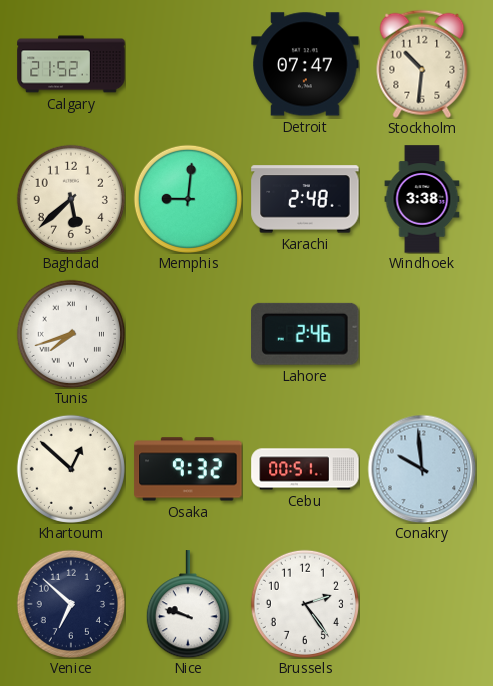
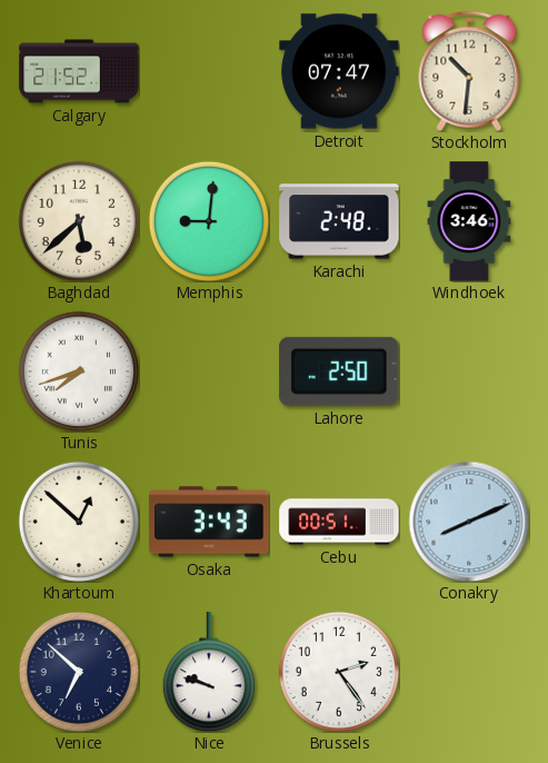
Windhoek: 3:38 -> 3:46 (469, 221)
Lahore: 2:46 -> 2:50 (339, 371)
Osaka: 9:32 -> 3:43 (209, 522)
Conakry: 9:59 -> 8:11 (469, 522)
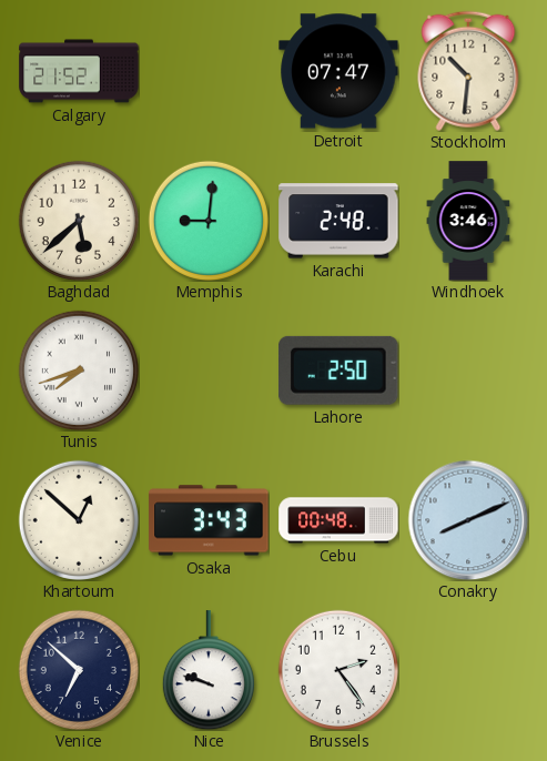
Cebu: 00:51 -> 00:48 (338, 520)
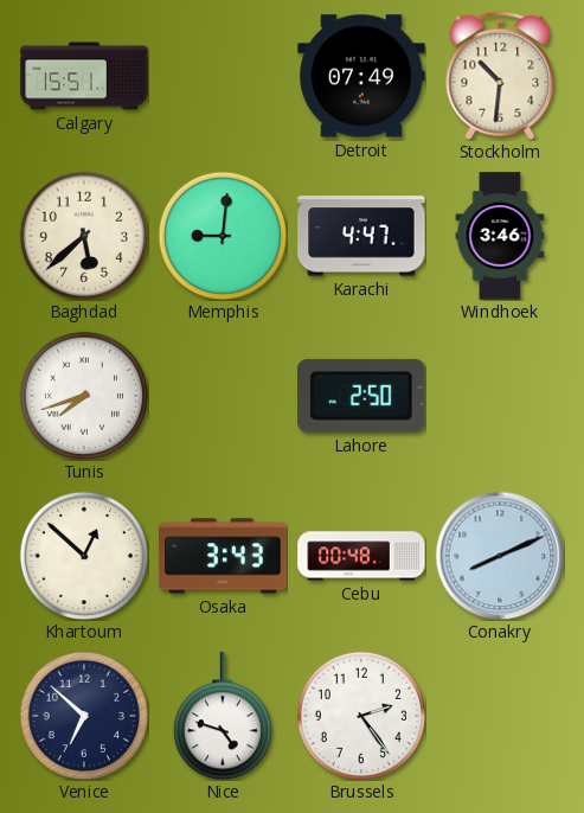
Calgary: 21:52 -> 15:51 (84, 76)
Detroit: 07:47 -> 07:49 (361, 76)
Karachi: 2:48 -> 4:47 (361, 236)
Nice: 9:48 -> 4:48 (223, 716)
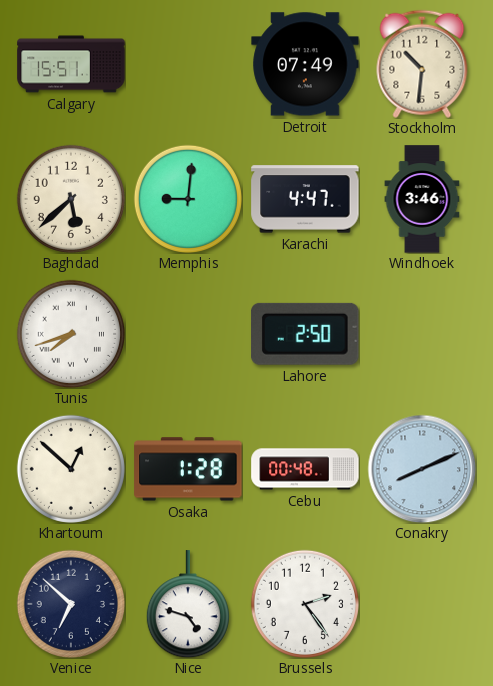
Osaka: 3:43 -> 1:28 (188, 469)
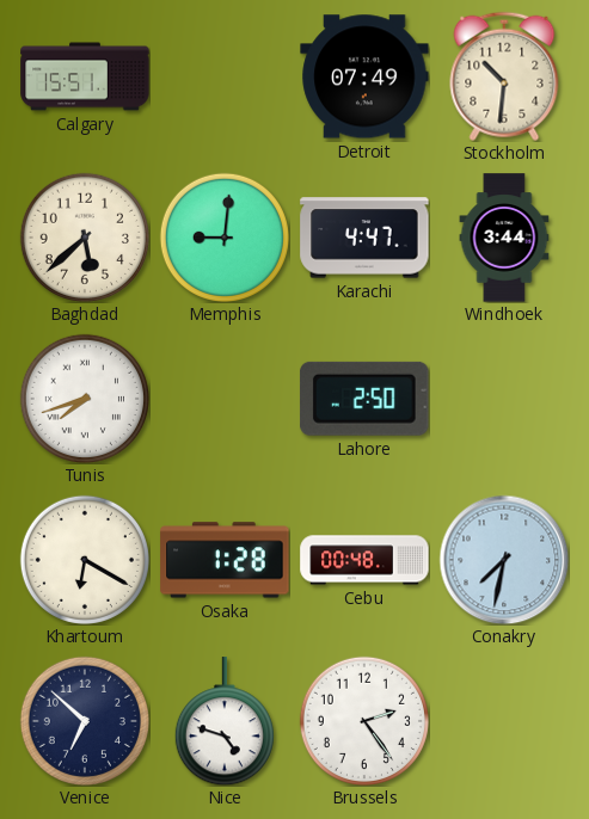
Windhoek: 3:46 -> 3:44 (504, 238)
Khartoum: 12:52 -> 6:20 (85, 560)
Conakry: 8:11 -> 7:32 (504, 560)
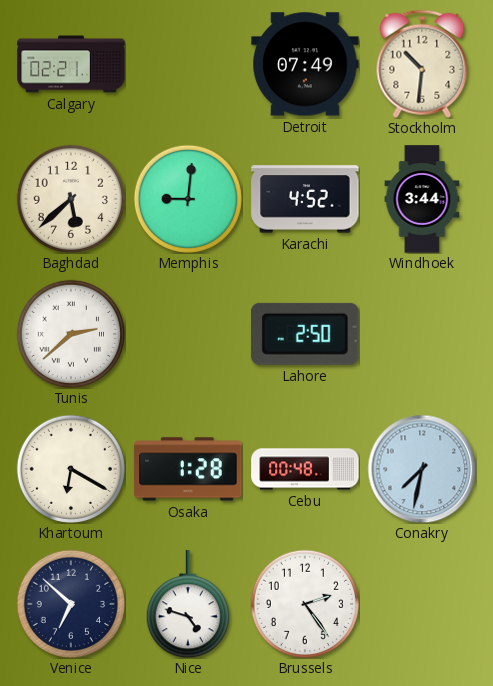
Calgary: 15:51 -> 02:21 (71, 64)
Karachi: 4:47 -> 4:52 (305, 199)
Tunis: 7:42 -> 2:38 (71, 334)
